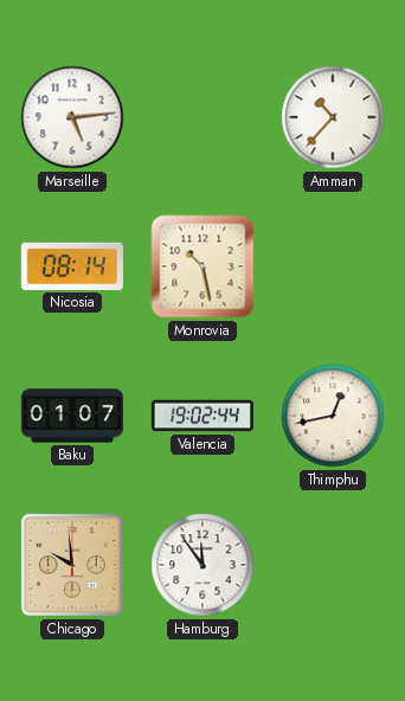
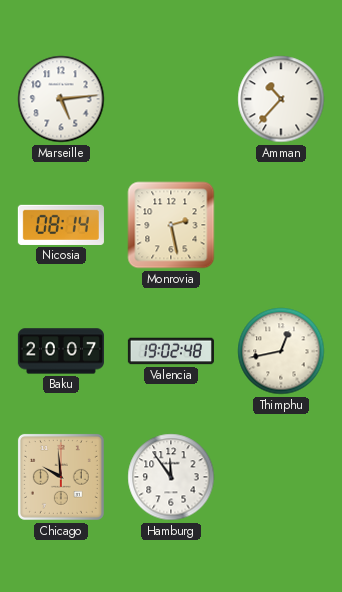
Monrovia: 10:28 -> 2:28 (171, 225)
Baku: 01:07 -> 20:07 (61, 351)
Valencia: 19:02:44 -> 19:02:48 (171, 351)
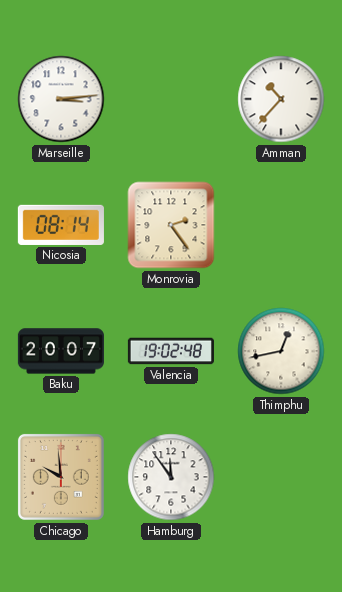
Marseille: 5:14 -> 3:14 (61, 99)
Monrovia: 2:28 -> 2:24 (171, 225)
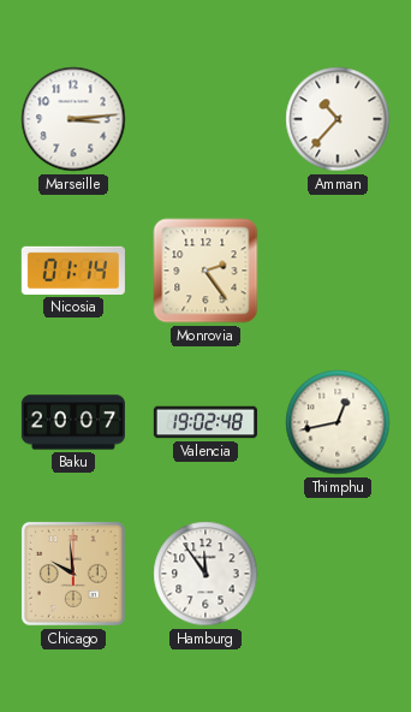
Nicosia: 08:14 -> 01:14 (73, 271)
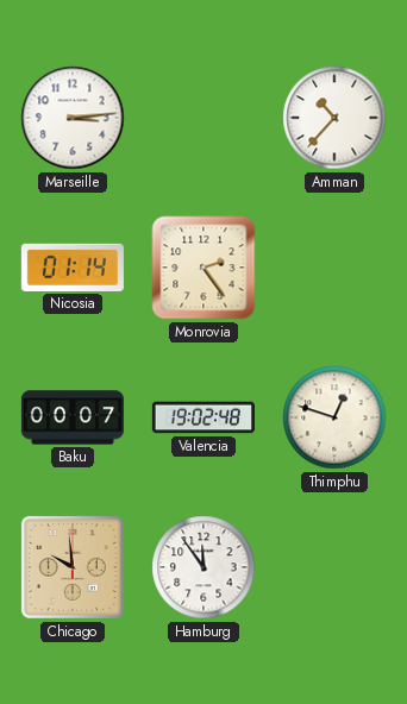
Baku: 20:07 -> 00:07 (73, 417)
Thimphu: 12:43 -> 12:48 (334, 417)
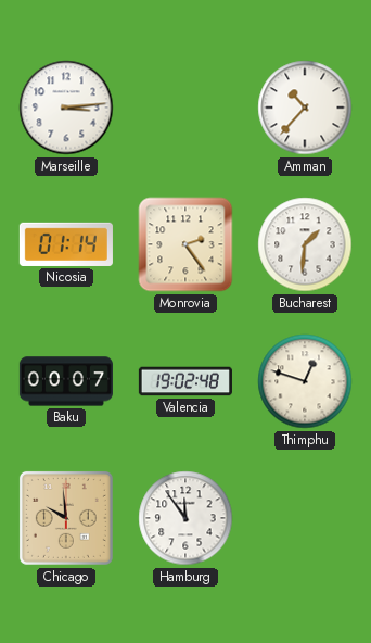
Bucharest: none -> 1:31 (305, 244)
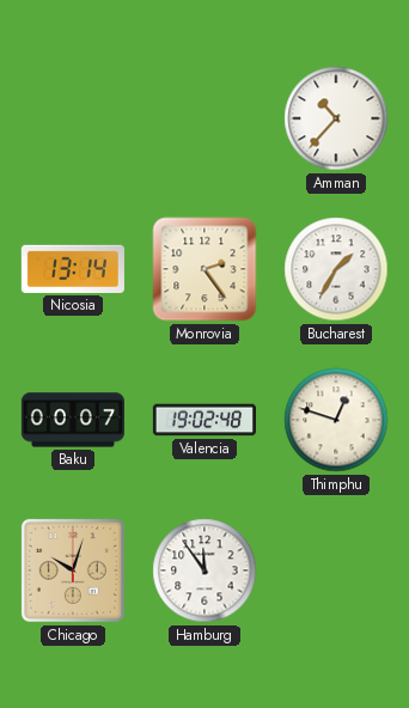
Marseille: 3:14 -> none (66, 108)
Nicosia: 01:14 -> 13:14 (73, 269)
Bucharest: 1:31 -> 1:35 (336, 269)
Chicago: 9:59 -> 10:03 (73, 570)
